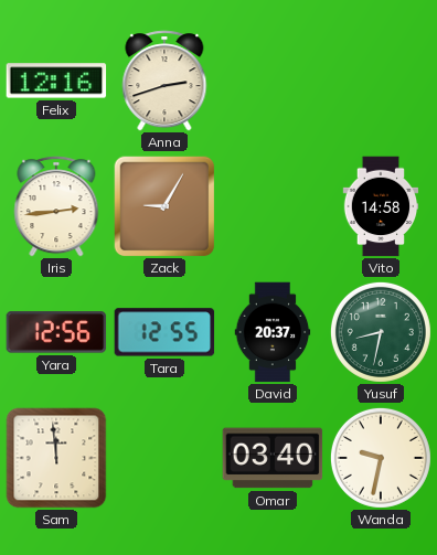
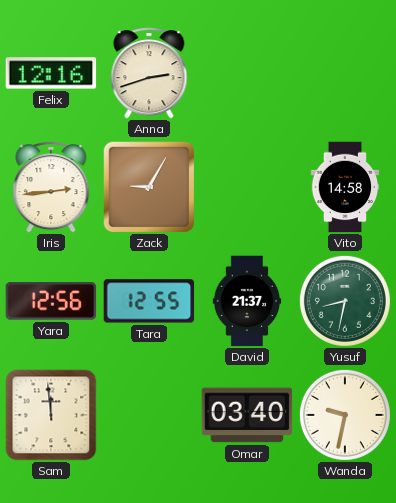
David: 20:37 -> 21:37 (247, 301)
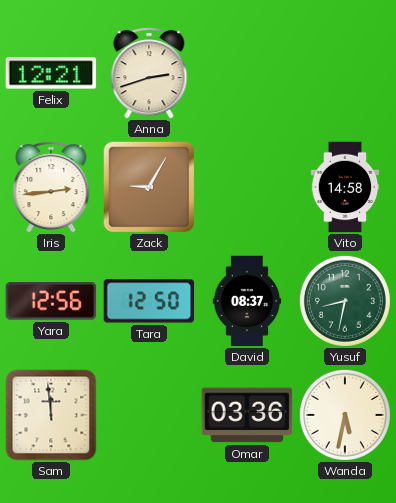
Felix: 12:16 -> 12:21 (51, 73)
Tara: 12:55 -> 12:50 (149, 301)
David: 21:37 -> 08:37 (247, 301)
Omar: 03:40 -> 03:36 (247, 415)
Wanda: 9:32 -> 5:32 (345, 415)
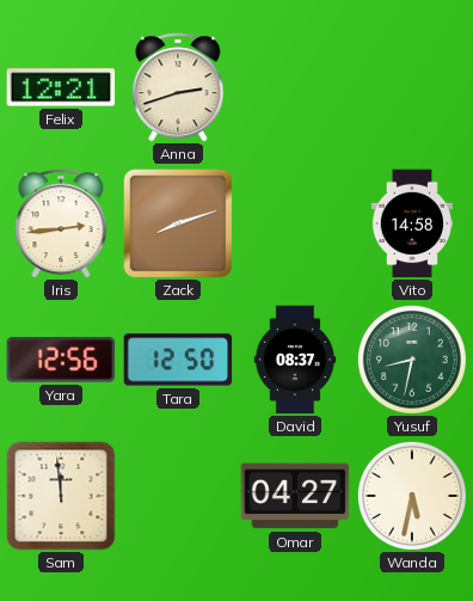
Zack: 9:05 -> 8:12 (178, 223)
Omar: 03:36 -> 04:27 (295, 496)
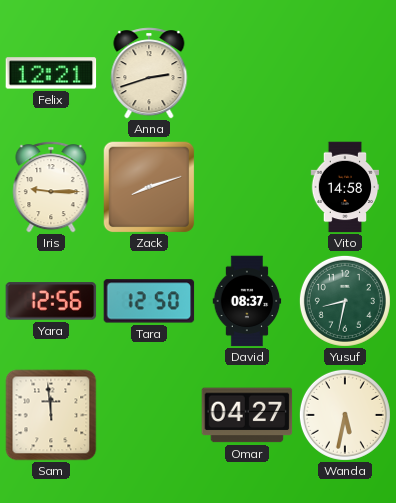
Iris: 2:44 -> 9:15 (51, 187)
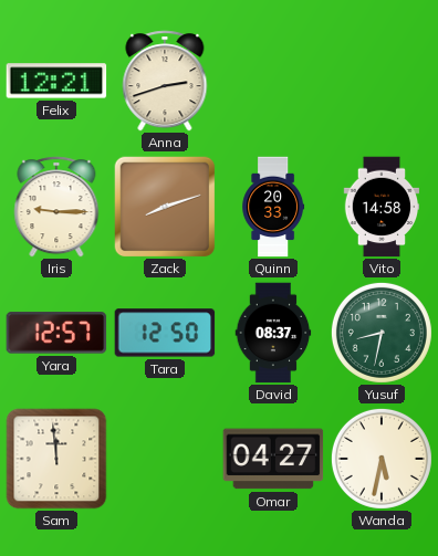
Quinn: none -> 20:33 (273, 207)
Yara: 12:56 -> 12:57 (56, 333)
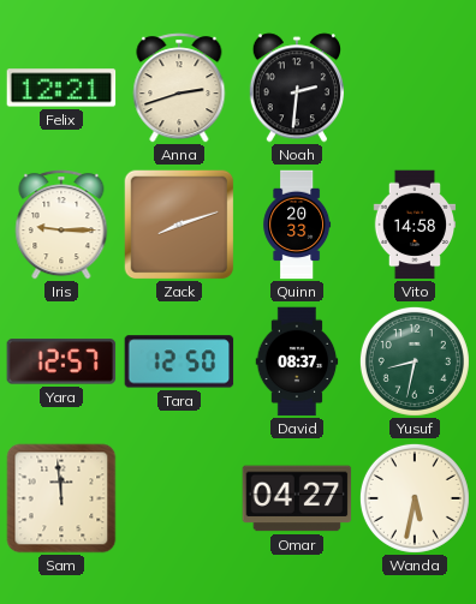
Noah: none -> 2:31 (296, 88)
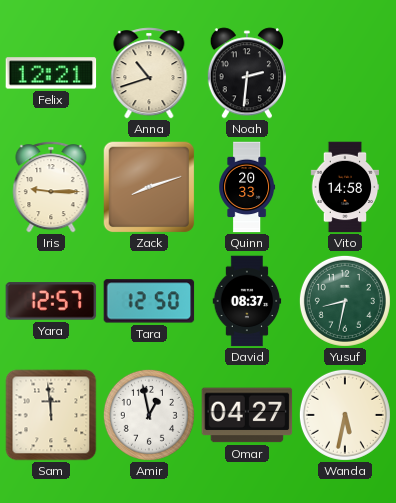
Anna: 2:42 -> 10:42 (149, 73)
Amir: none -> 12:58 (149, 415)
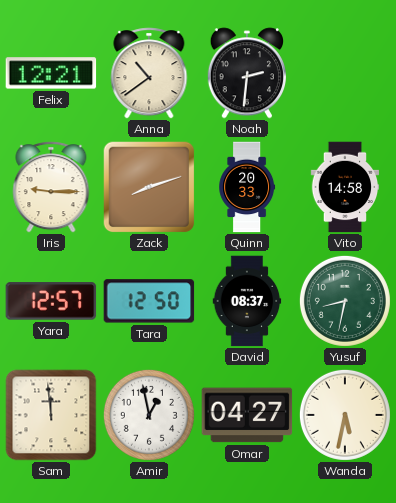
Anna: 10:42 -> 10:39 (149, 73)
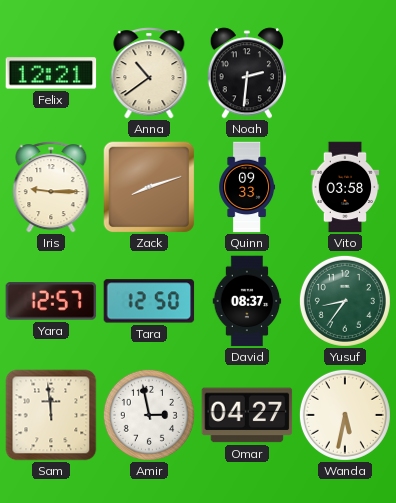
Quinn: 20:33 -> 09:33 (247, 187)
Vito: 14:58 -> 03:58 (345, 187)
Yusuf: 8:32 -> 8:36 (345, 301)
Amir: 12:58 -> 2:58 (149, 415)
